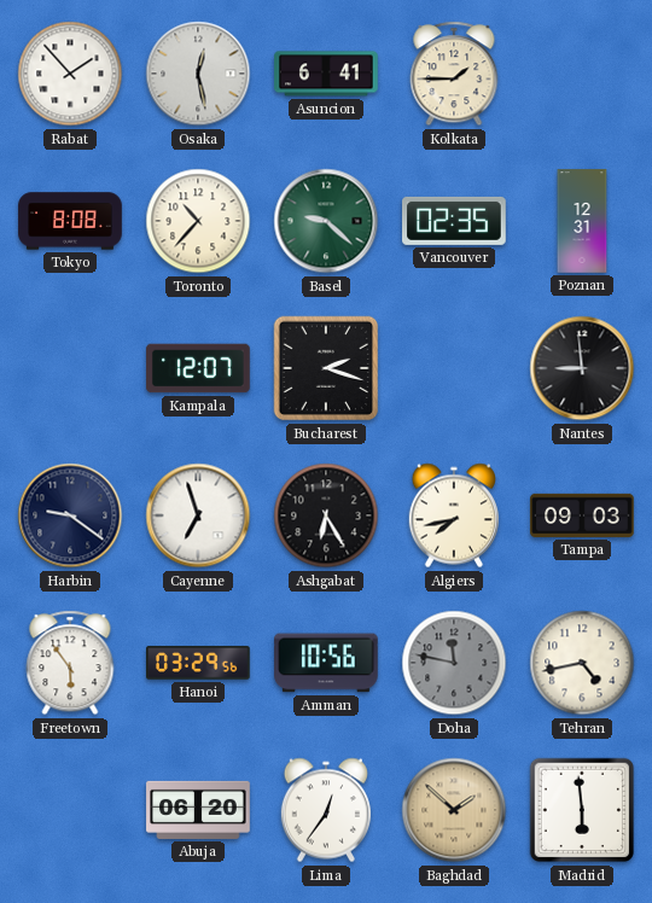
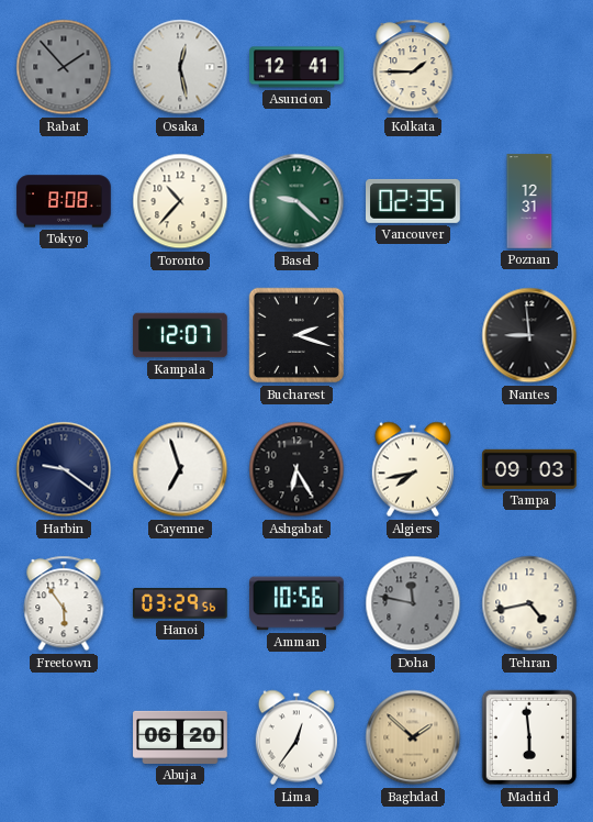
Rabat dial: white -> grey (64, 67)
Asuncion: 6:41 -> 12:41 (296, 67)
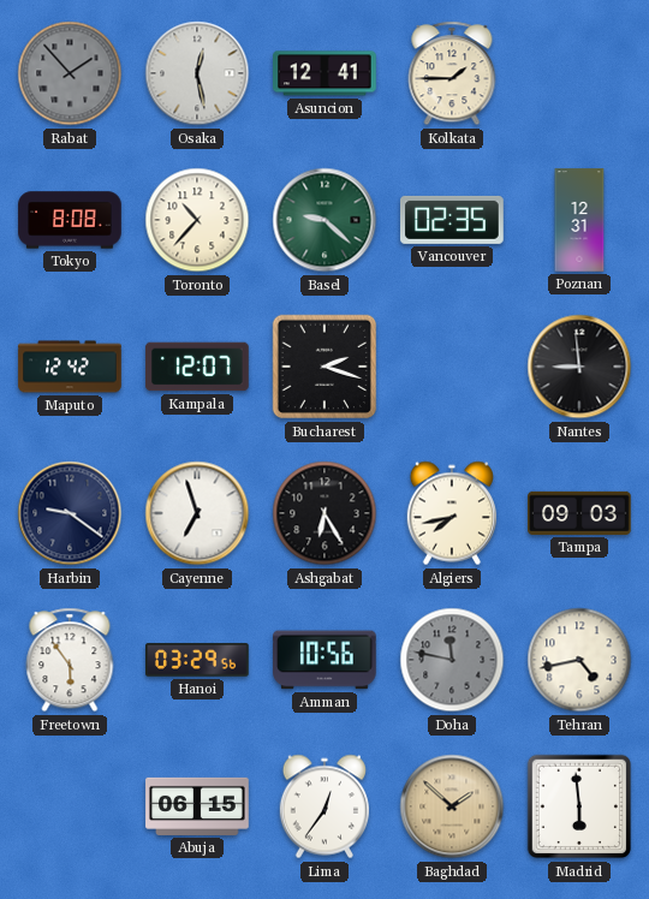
Maputo: none -> 12:42 (70, 367)
Abuja: 06:20 -> 06:15 (197, 806)
